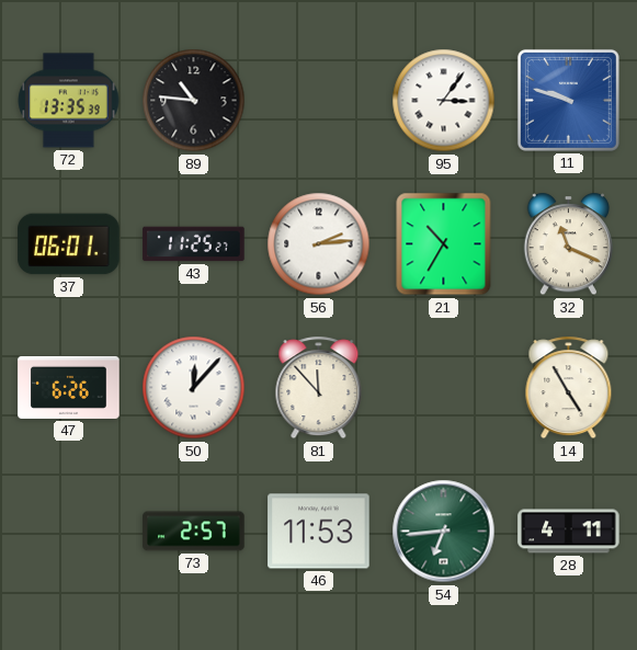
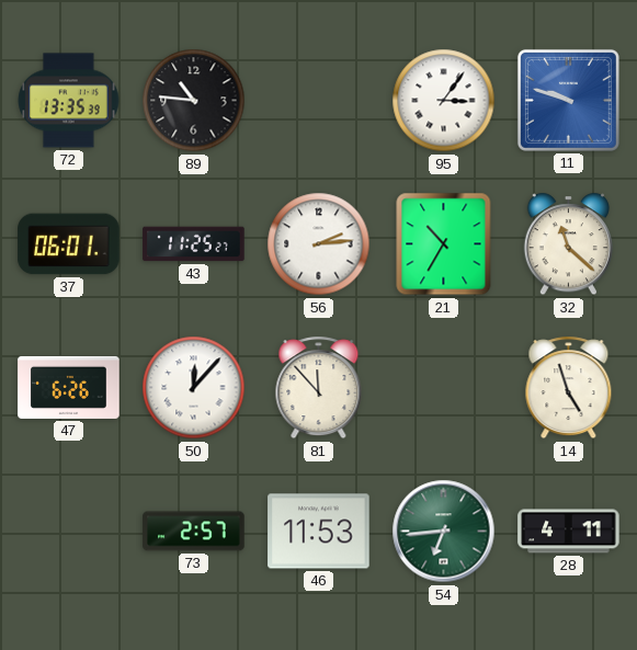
32: 11:19 -> 11:22 (568, 244)
14: 4:55 -> 4:57 (569, 388)
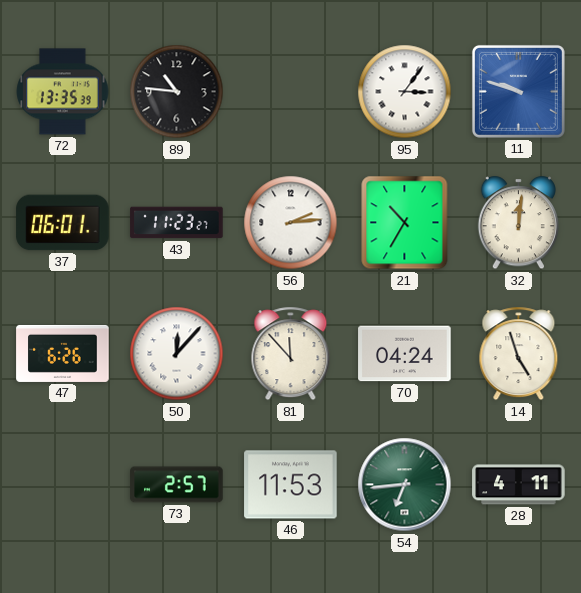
43: 11:25 -> 11:23 (177, 223)
32: 11:22 -> 12:01 (518, 223)
70: none -> 04:24 (405, 354)
